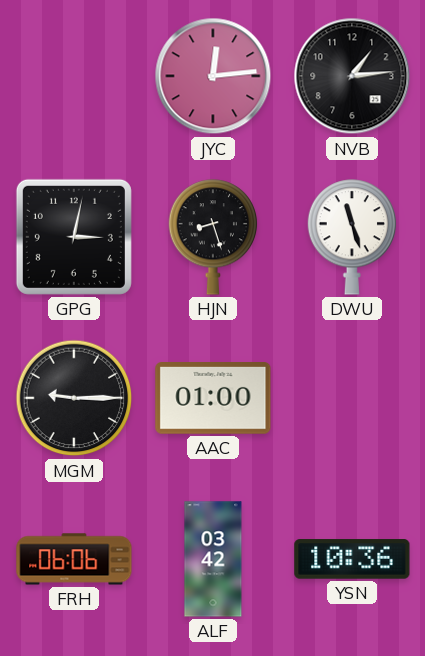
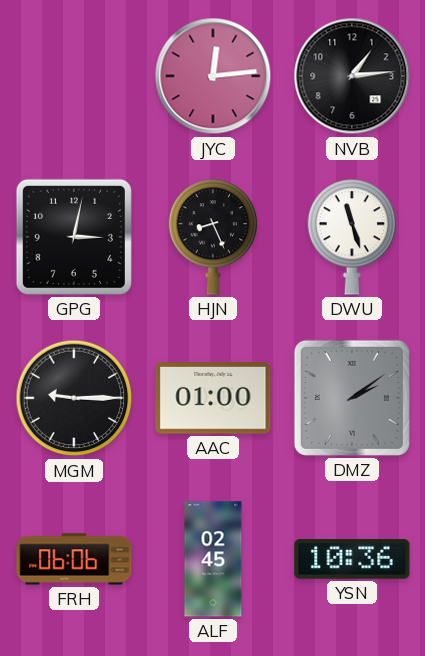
HJN: 8:27 -> 8:26 (213, 237)
DMZ: none -> 2:09 (352, 398)
ALF: 03:42 -> 02:45 (213, 559)
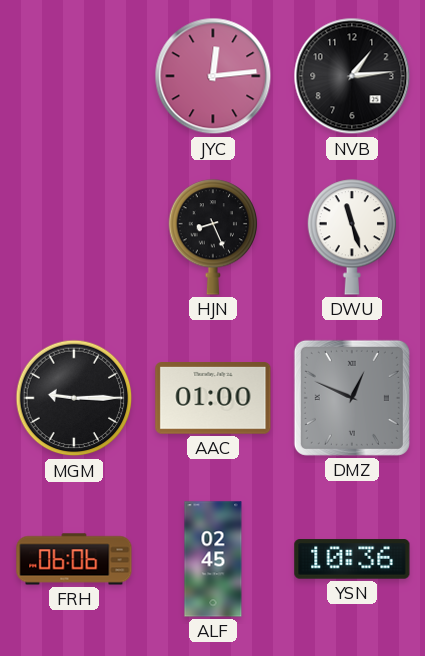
GPG: 3:02 -> none (74, 237)
DMZ: 2:09 -> 12:49 (352, 398)
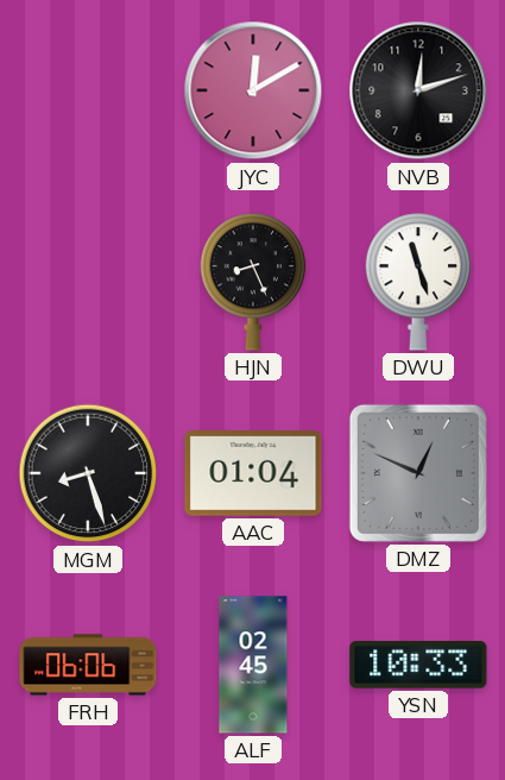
JYC: 12:14 -> 12:10 (253, 90)
NVB: 1:14 -> 12:12 (418, 90)
MGM: 9:15 -> 8:27 (88, 473)
AAC: 01:00 -> 01:04 (253, 474)
YSN: 10:36 -> 10:33 (418, 665)
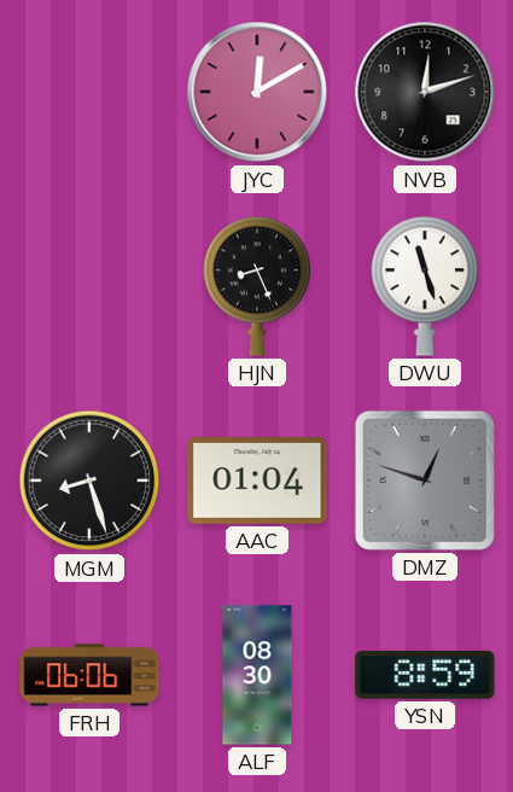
DMZ: 12:49 -> 12:48 (425, 481)
ALF: 02:45 -> 08:30 (257, 675)
YSN: 10:33 -> 8:59 (425, 675)
